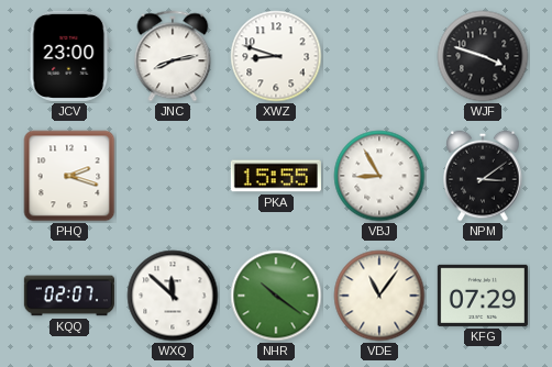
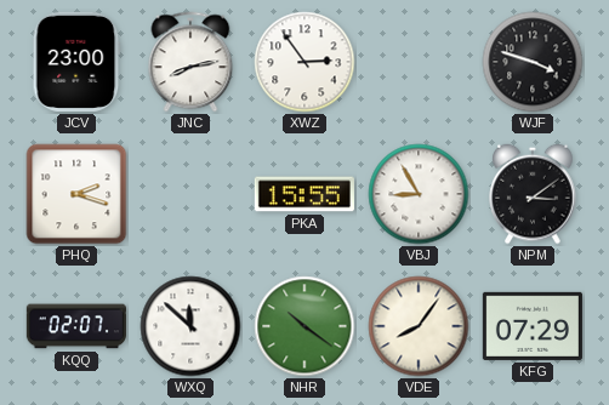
XWZ: 8:48 -> 2:54 (304, 62)
VDE: 11:06 -> 8:06 (419, 326)
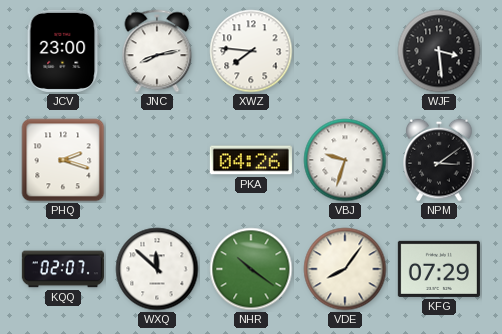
XWZ: 2:54 -> 7:46 (251, 51)
WJF: 3:48 -> 3:29 (439, 51)
PKA: 15:55 -> 04:26 (251, 160)
VBJ: 8:55 -> 9:33 (345, 160)
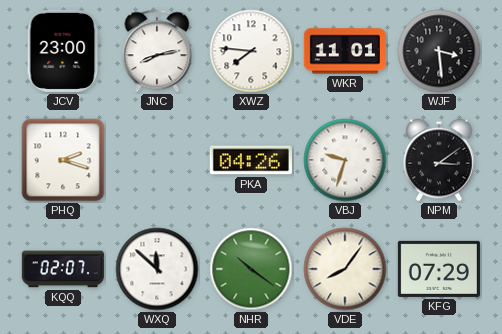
WKR: none -> 11:01 (345, 51)
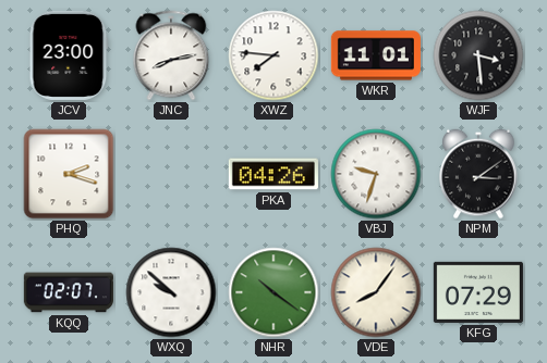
WXQ: 11:52 -> 9:52 (171, 292)
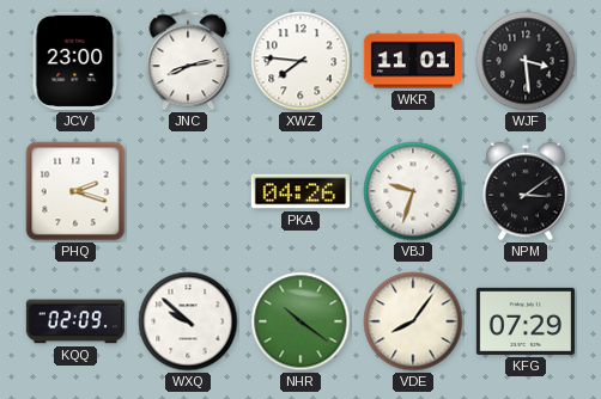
KQQ: 02:07 -> 02:09 (75, 321)
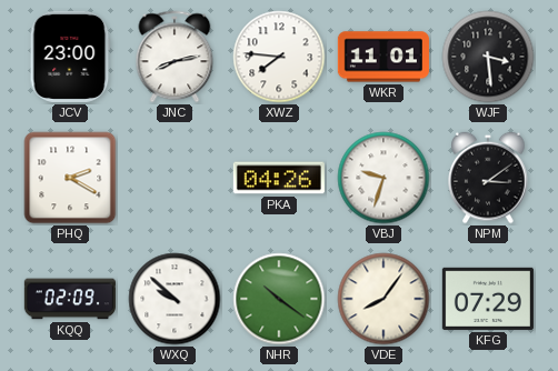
PHQ: 2:18 -> 2:20 (70, 178)
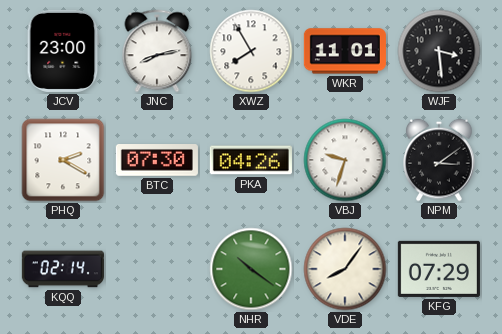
XWZ: 7:46 -> 7:55 (251, 51)
BTC: none -> 07:30 (157, 160)
KQQ: 02:09 -> 02:14 (63, 269)
WXQ: 9:52 -> none (175, 299)
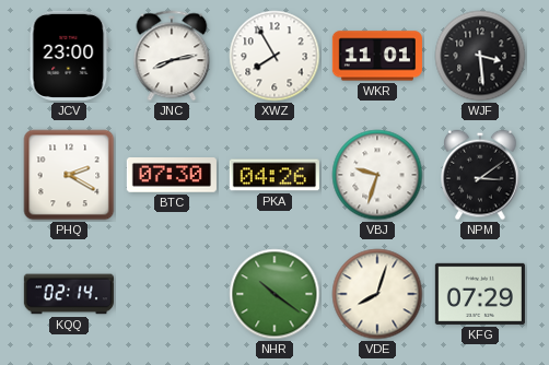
VDE: 8:06 -> 8:03 (377, 294)
